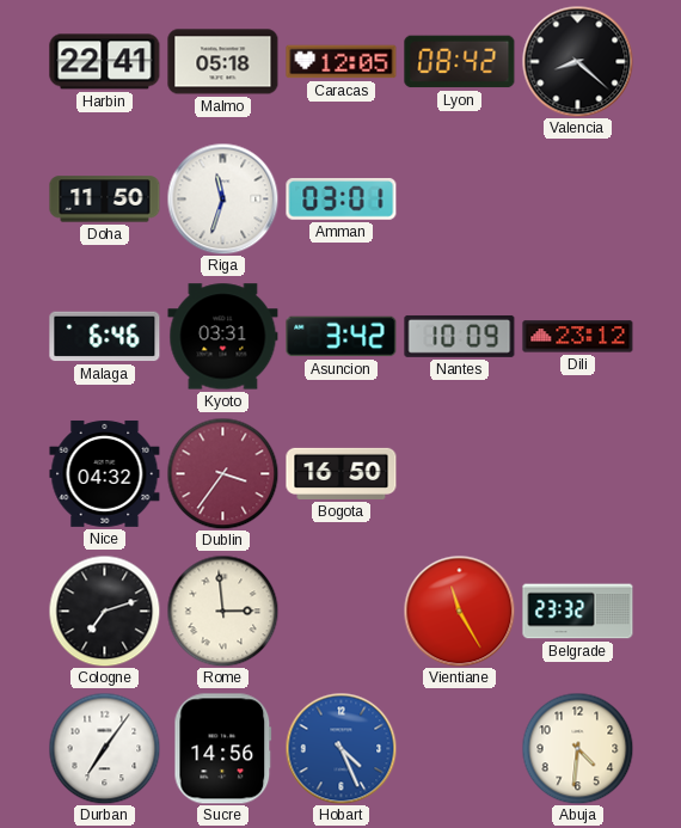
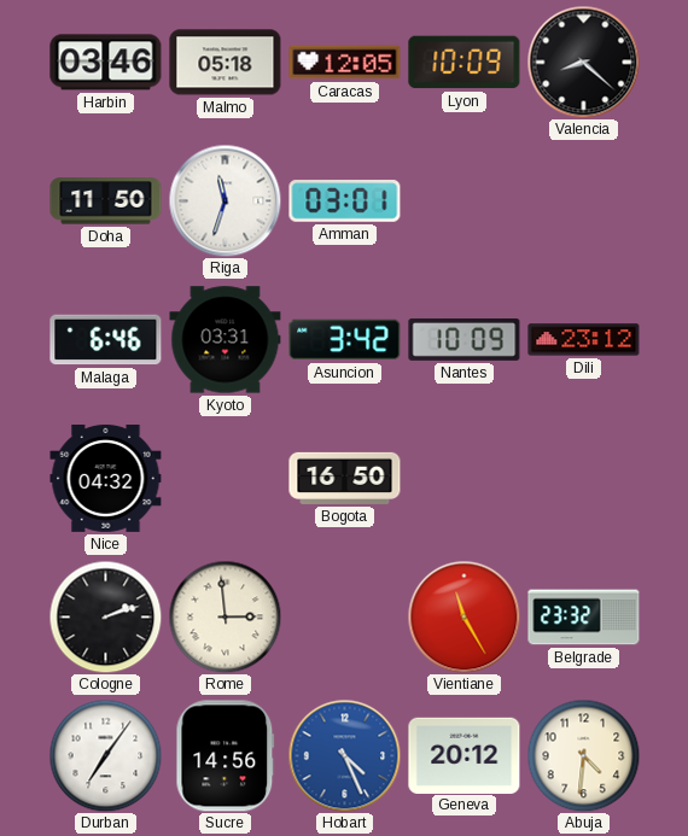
Harbin: 22:41 -> 03:46 (106, 63)
Lyon: 08:42 -> 10:09 (465, 63)
Dublin: 3:36 -> none (222, 473)
Cologne: 7:12 -> 2:12 (105, 616)
Geneva: none -> 20:12 (465, 755)
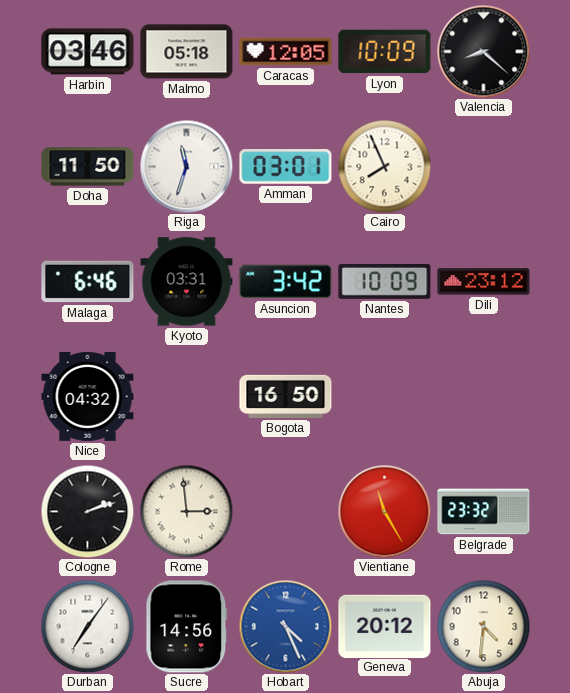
Cairo: none -> 7:56 (384, 166)
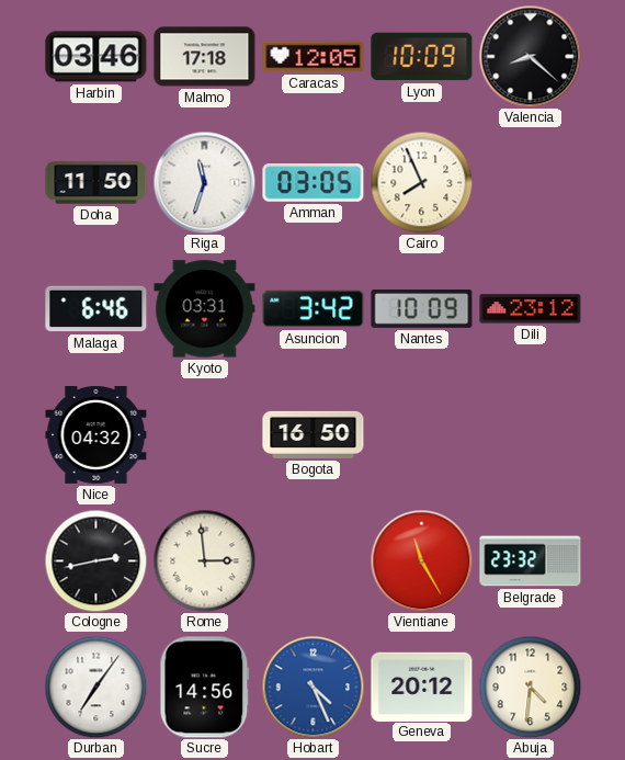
Malmo: 05:18 -> 17:18 (205, 57)
Amman: 03:01 -> 03:05 (314, 183)
Cologne: 2:12 -> 2:43 (95, 560)
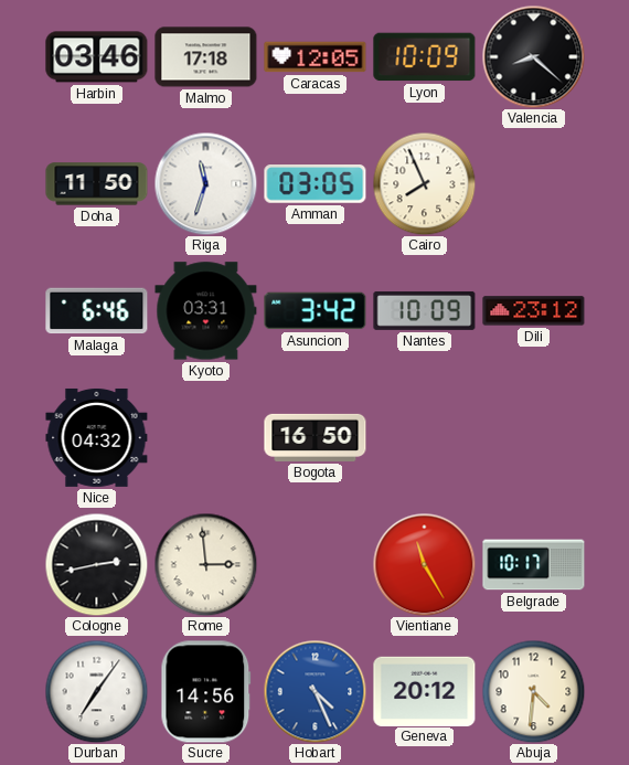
Belgrade: 23:32 -> 10:17 (534, 565)
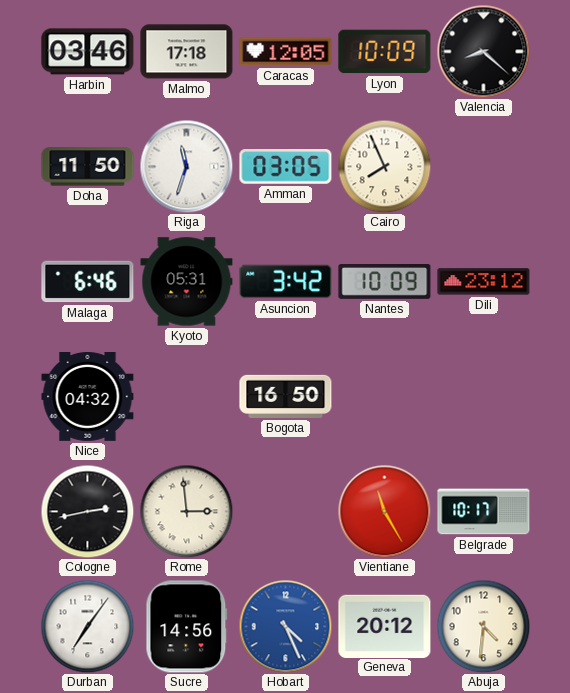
Kyoto: 03:31 -> 05:31 (187, 282)
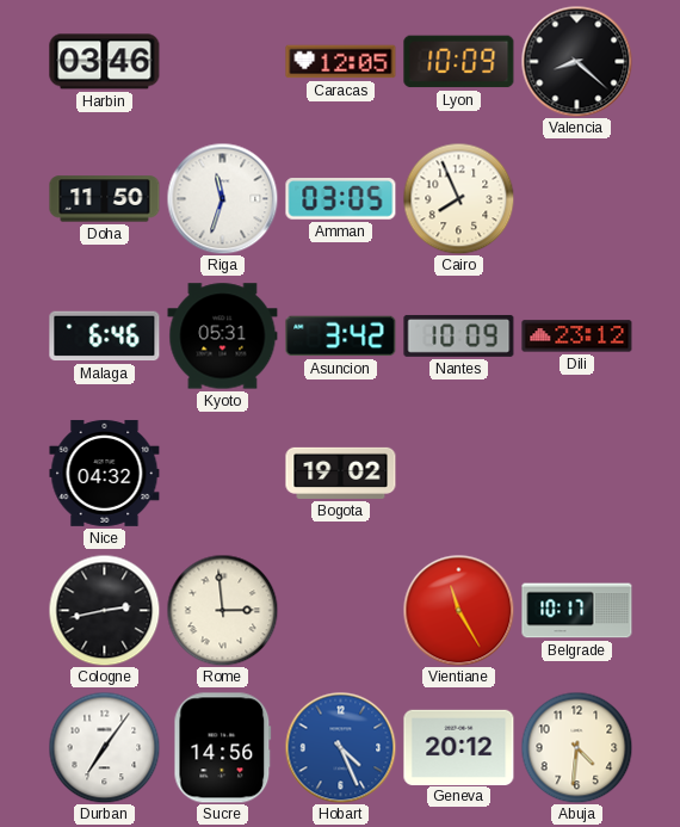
Malmo: 17:18 -> none (187, 52)
Bogota: 16:50 -> 19:02 (341, 473)
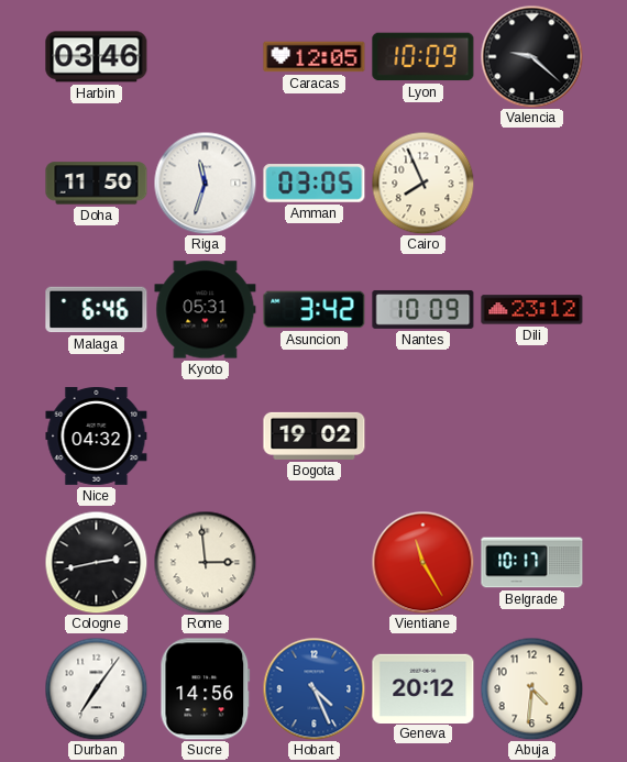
Valencia: 8:22 -> 9:22 (531, 56)
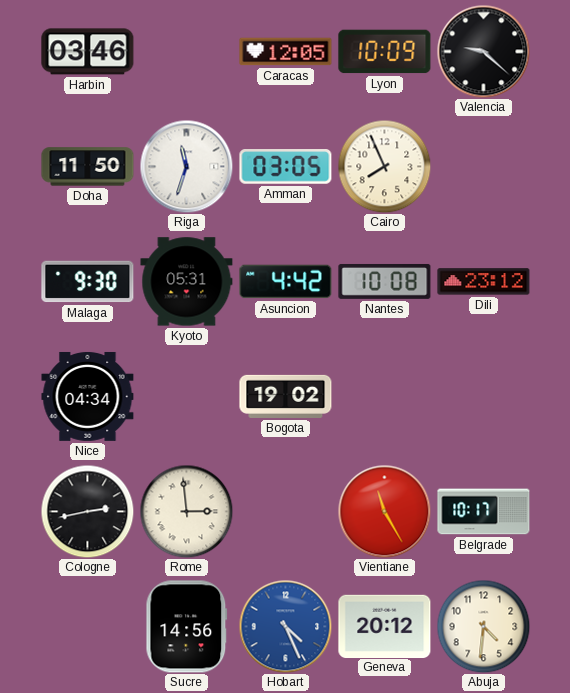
Malaga: 6:46 -> 9:30 (88, 282)
Asuncion: 3:42 -> 4:42 (286, 282)
Nantes: 10:09 -> 10:08 (385, 281)
Nice: 04:32 -> 04:34 (88, 396)
Durban: 7:06 -> none (96, 688)
